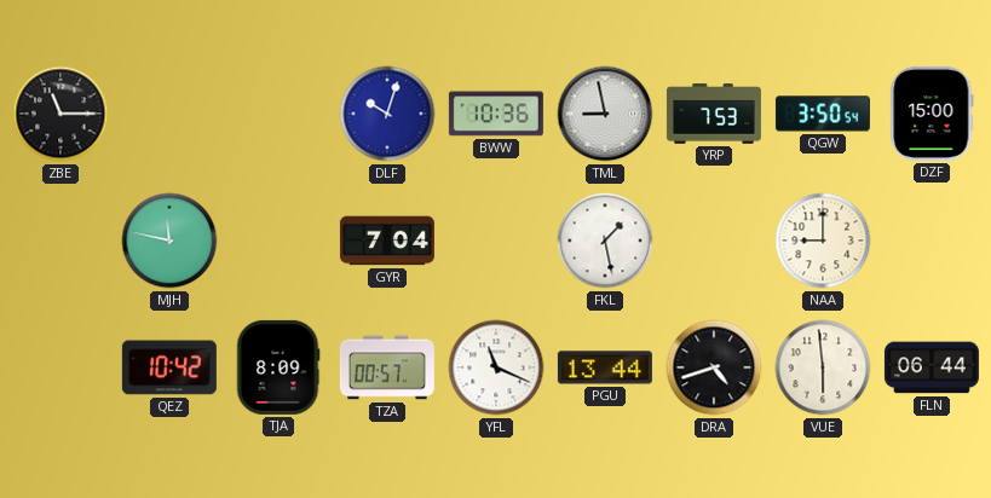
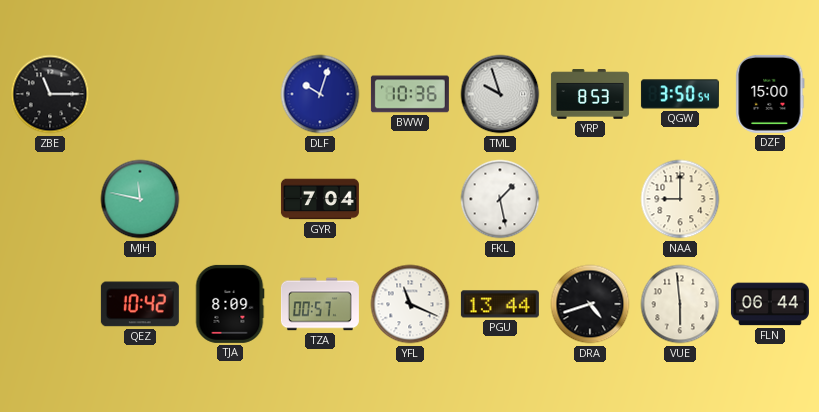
TML: 8:58 -> 9:57 (500, 94)
YRP: 7:53 -> 8:53 (590, 94)
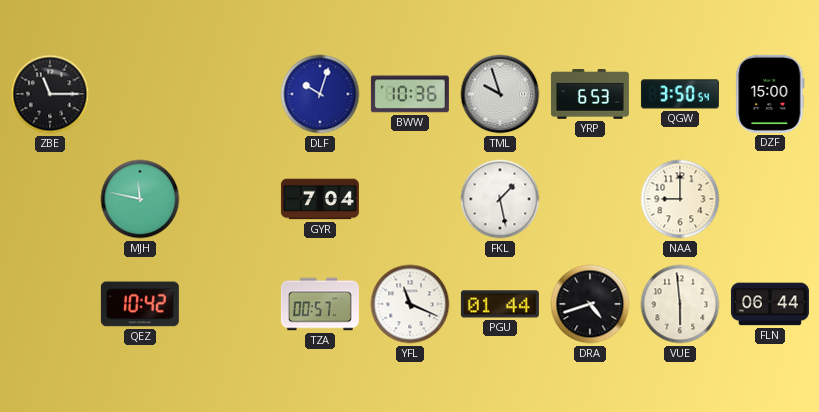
YRP: 8:53 -> 6:53 (590, 94)
TJA: 8:09 -> none (230, 304)
PGU: 13:44 -> 01:44 (500, 304)
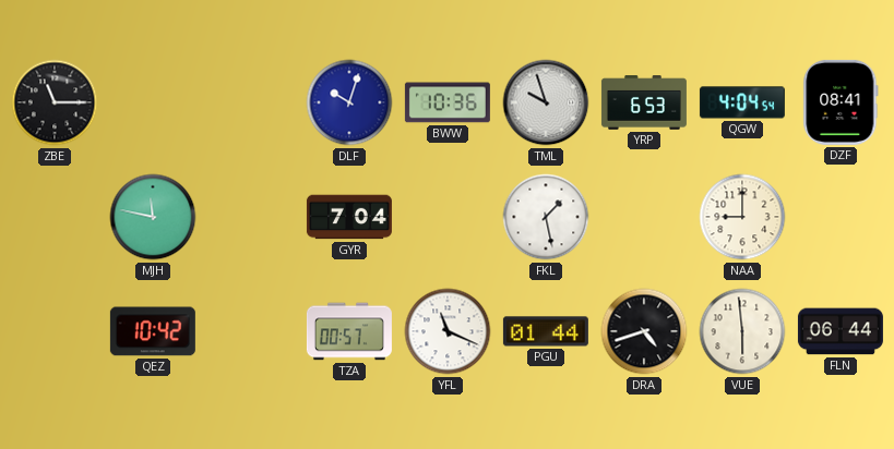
QGW: 3:50 -> 4:04 (742, 102)
DZF: 15:00 -> 08:41 (841, 102)
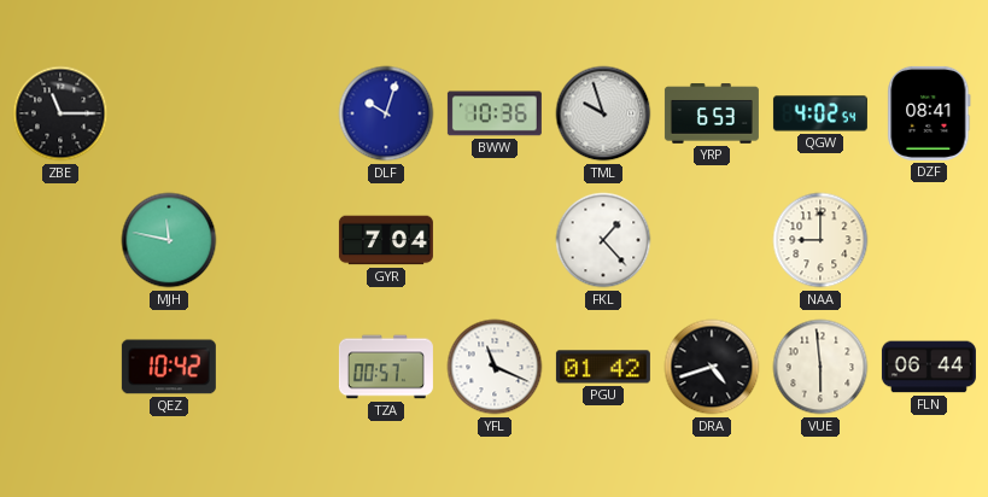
QGW: 4:04 -> 4:02 (820, 113)
FKL: 1:28 -> 1:23 (603, 240)
PGU: 01:44 -> 01:42 (603, 367)
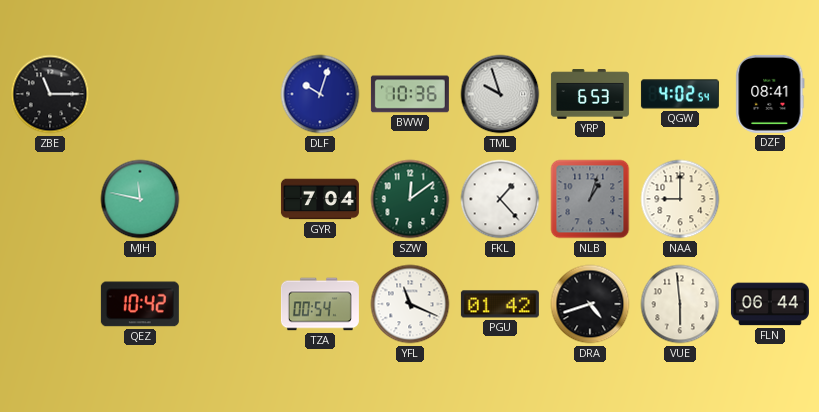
SZW: none -> 12:09 (410, 199)
NLB: none -> 1:03 (590, 199)
TZA: 00:57 -> 00:54 (320, 304)
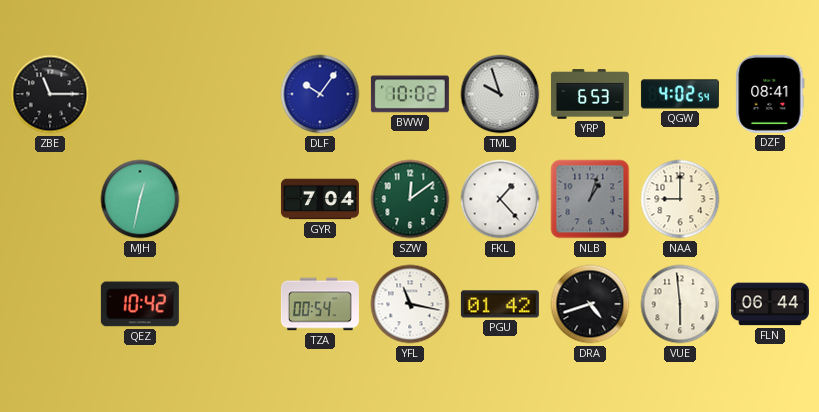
DLF: 10:03 -> 10:06 (320, 94)
BWW: 10:36 -> 10:02 (410, 94)
MJH: 11:47 -> 12:32 (140, 199)
YFL: 11:19 -> 11:17 (410, 304)
